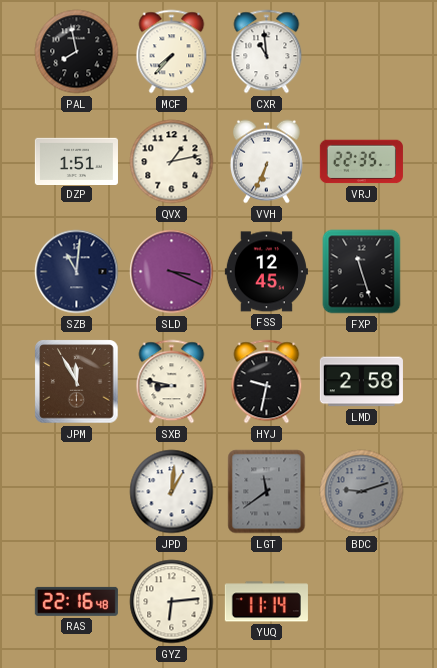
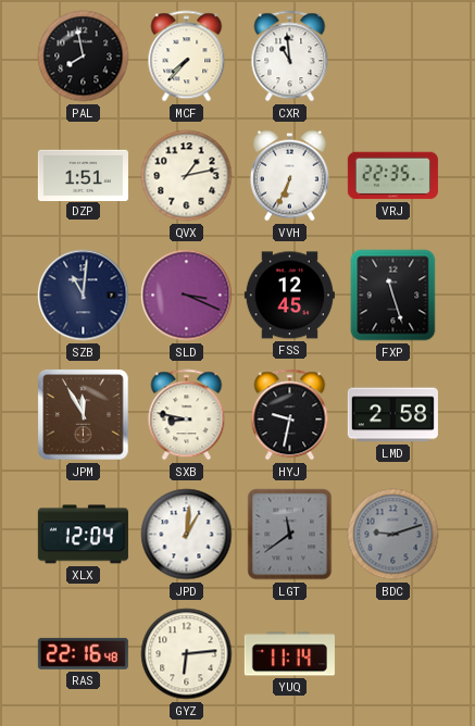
XLX: none -> 12:04 (83, 535)
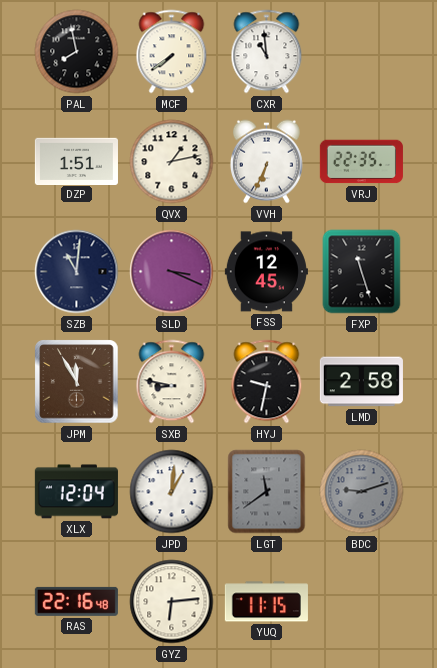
MCF: 7:37 -> 7:39 (172, 52)
YUQ: 11:14 -> 11:15 (266, 602)
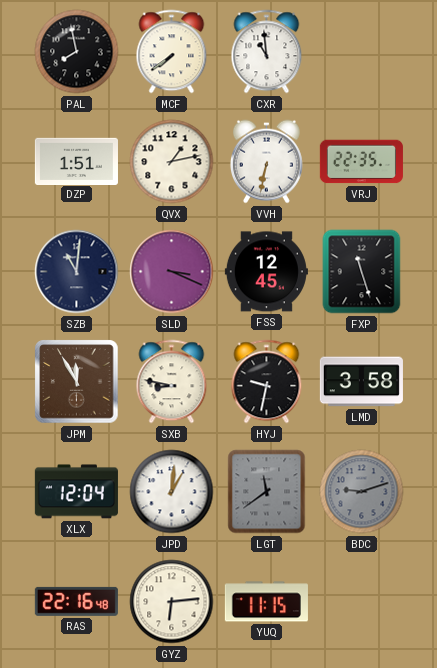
VVH: 6:34 -> 6:32 (266, 162)
LMD: 2:58 -> 3:58 (361, 382)
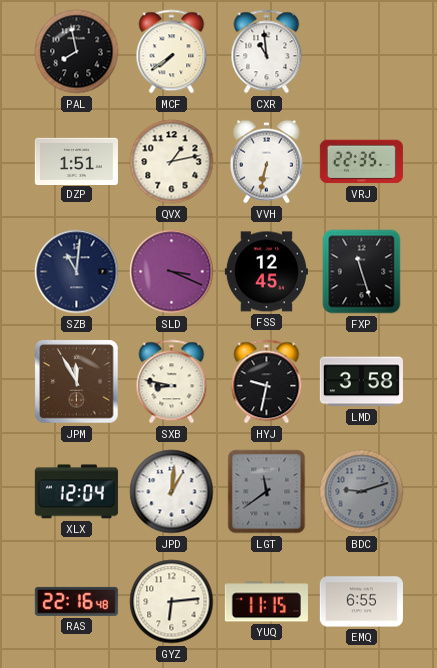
EMQ: none -> 6:55 (361, 602)
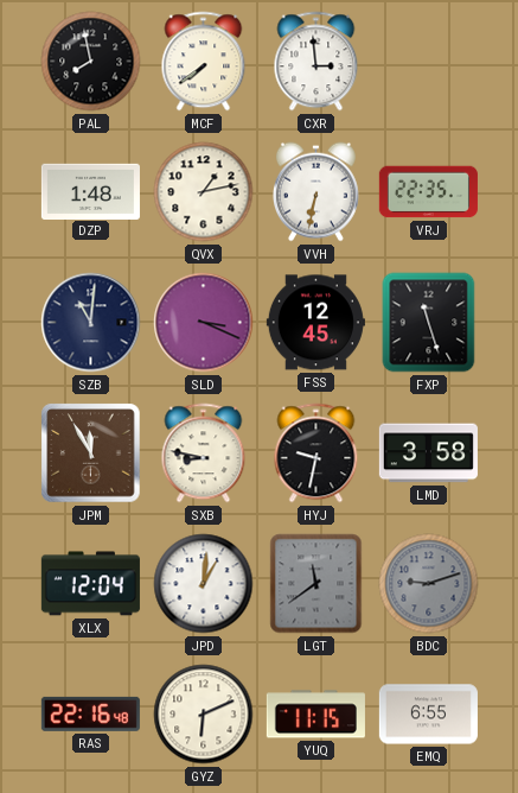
CXR: 10:59 -> 2:59 (316, 62)
DZP: 1:51 -> 1:48 (90, 191)
GYZ: 6:14 -> 6:11 (204, 715)
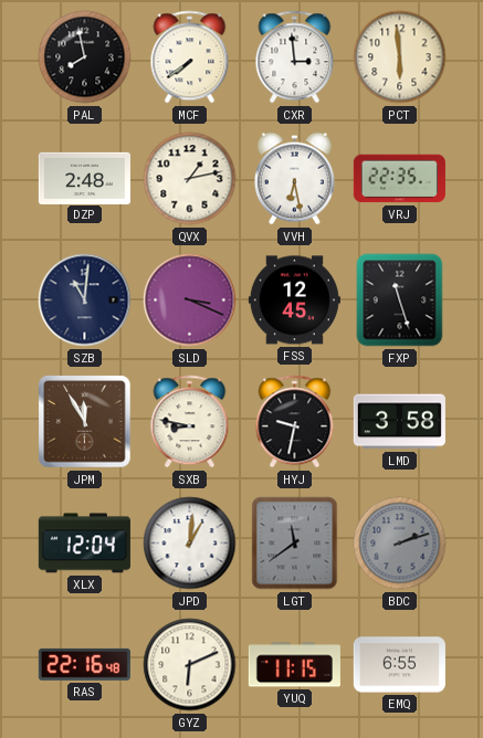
PCT: none -> 5:59 (400, 57)
DZP: 1:48 -> 2:48 (84, 178)
VVH: 6:32 -> 6:28 (294, 179)
BDC: 9:12 -> 2:12 (400, 544)
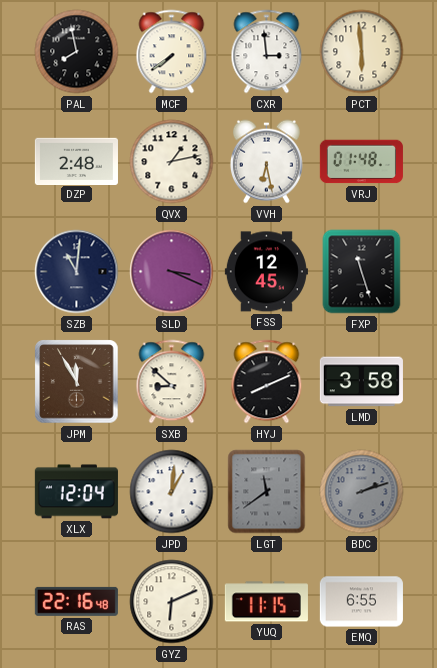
VRJ: 22:35 -> 01:48 (361, 162)
SXB: 8:47 -> 8:52 (172, 382)
HYJ: 9:32 -> 8:11 (267, 382)
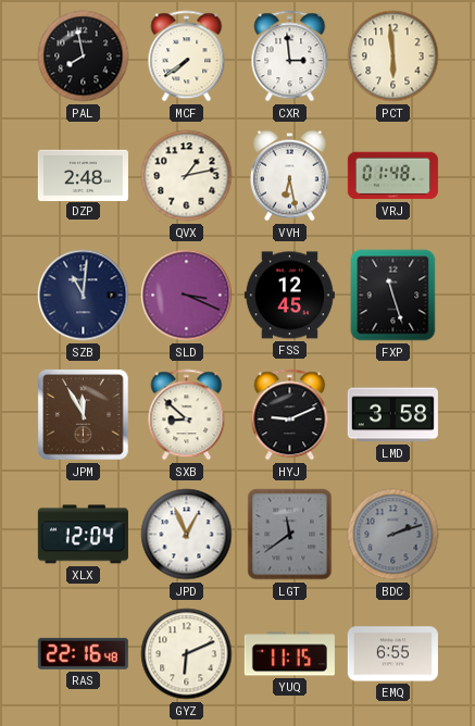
HYJ: 8:11 -> 9:11 (290, 415)
JPD: 1:01 -> 12:56 (187, 535)
